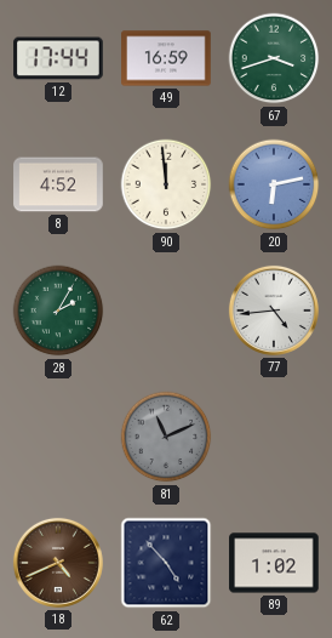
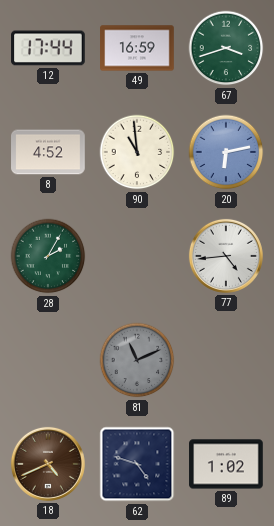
90: 11:59 -> 10:59 (137, 152)
62: 4:53 -> 4:48 (137, 464)
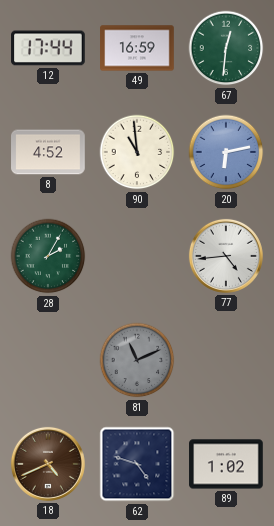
67: 3:42 -> 12:31 (226, 48)
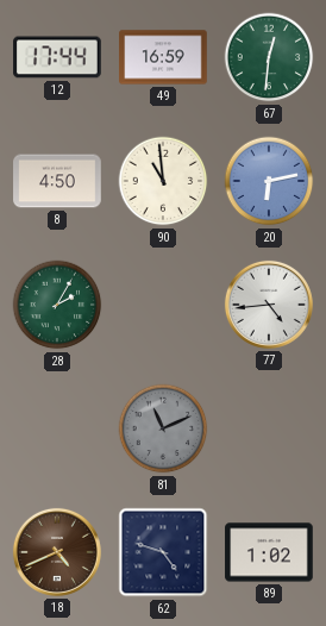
8: 4:52 -> 4:50 (57, 181)
